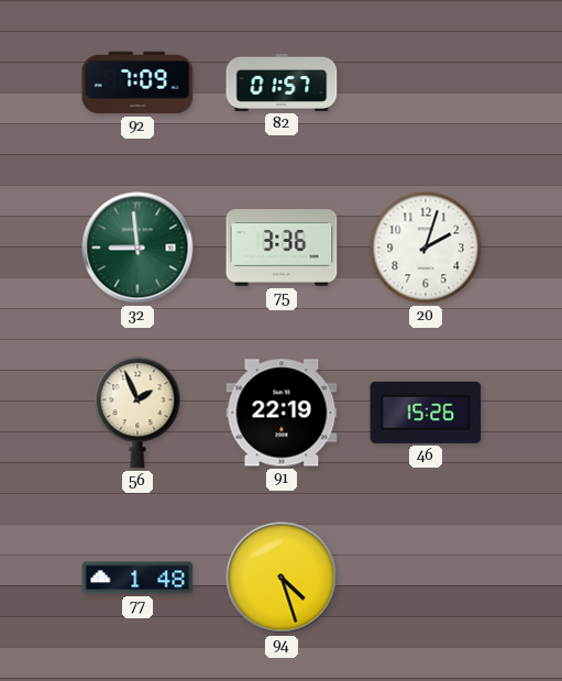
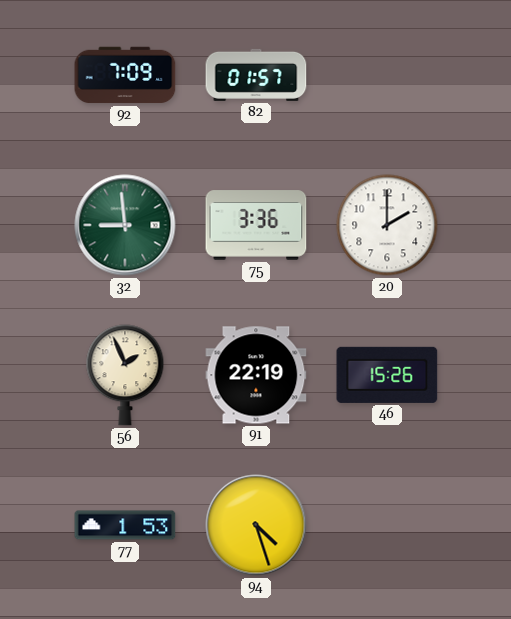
20: 2:03 -> 2:00 (387, 225)
77: 1:48 -> 1:53 (125, 525)
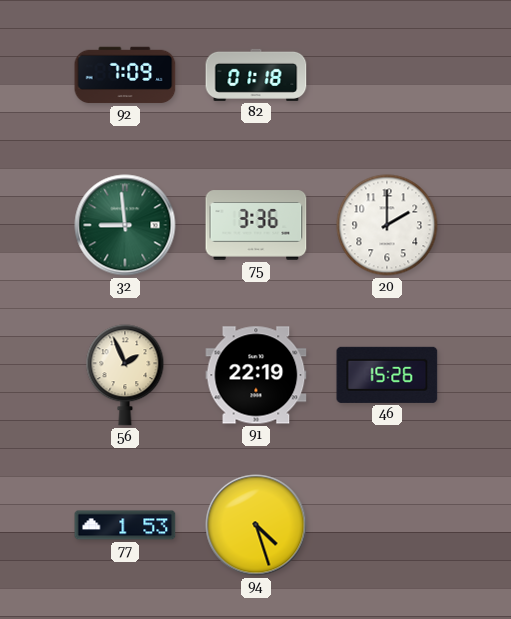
82: 01:57 -> 01:18 (256, 75)
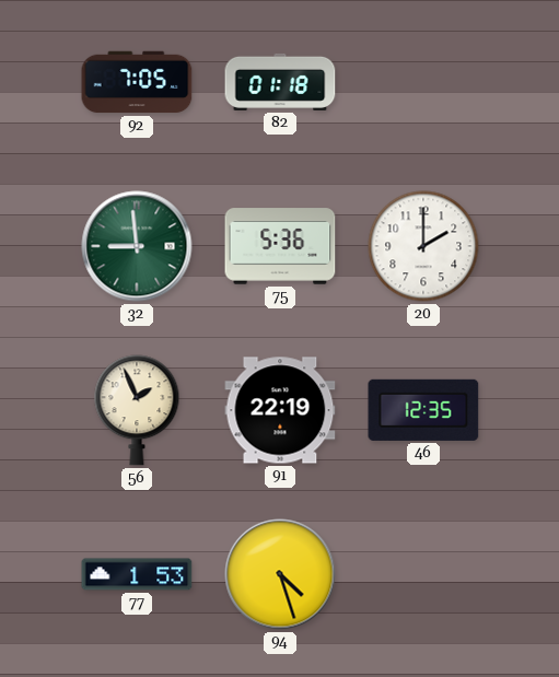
92: 7:09 -> 7:05 (137, 82)
75: 3:36 -> 5:36 (280, 246)
46: 15:26 -> 12:35 (423, 410)
